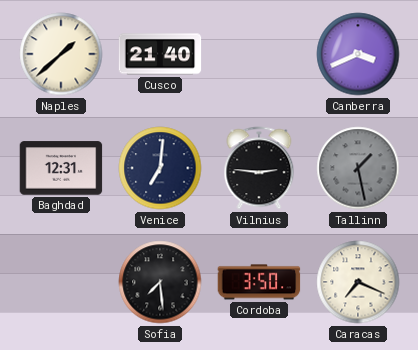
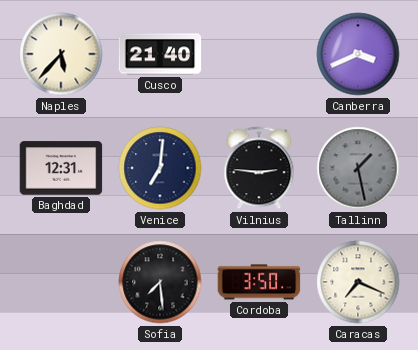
Naples: 1:38 -> 5:37 (61, 54)
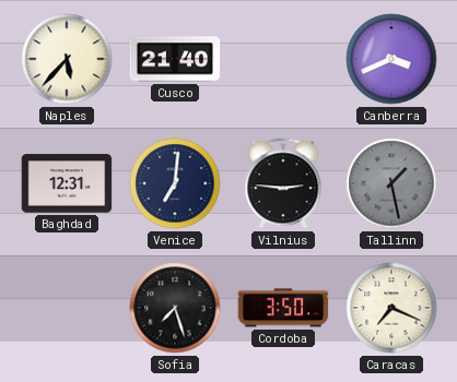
Sofia: 7:29 -> 7:27 (175, 308)
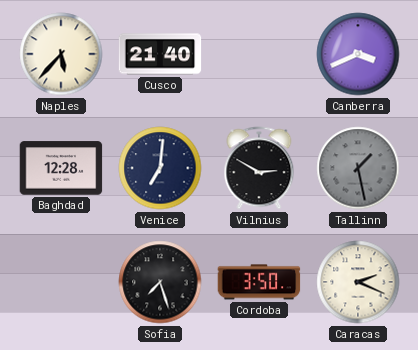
Baghdad: 12:31 -> 12:28 (61, 168)
Vilnius: 2:46 -> 2:50 (259, 168)
Caracas: 7:19 -> 2:19 (358, 282)
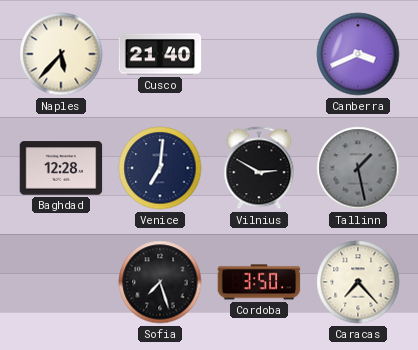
Caracas: 2:19 -> 7:23 (358, 282)
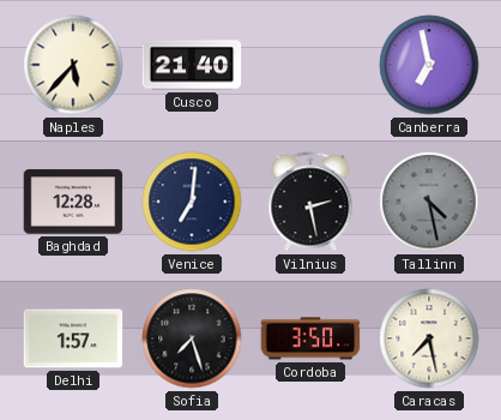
Canberra: 3:41 -> 6:58 (429, 65)
Vilnius: 2:50 -> 2:28 (310, 202)
Tallinn: 1:28 -> 4:28 (429, 202)
Delhi: none -> 1:57 (73, 338)
Caracas: 7:23 -> 7:28 (429, 338)
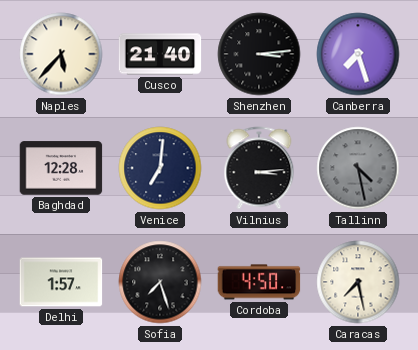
Shenzhen: none -> 3:14 (259, 54)
Canberra: 6:58 -> 7:27 (358, 54)
Vilnius: 2:28 -> 3:14 (259, 168)
Cordoba: 3:50 -> 4:50 (259, 282)
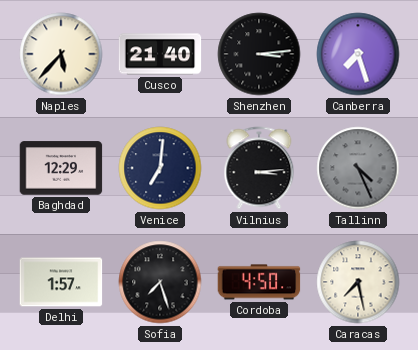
Baghdad: 12:28 -> 12:29 (61, 168)
Tallinn: 4:28 -> 4:26 (358, 168)
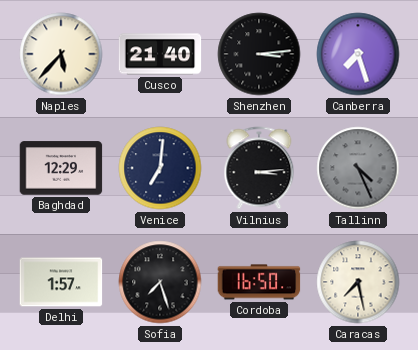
Cordoba: 4:50 -> 16:50 (259, 282)
